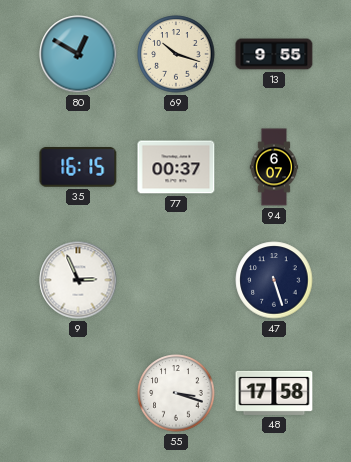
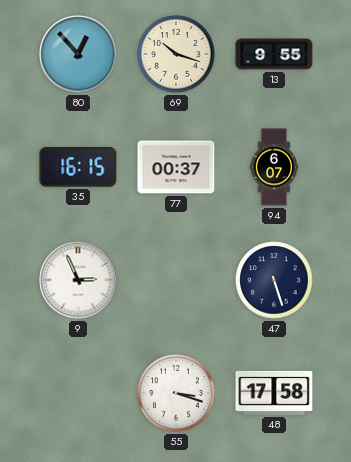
80: 12:50 -> 12:53 (78, 54)
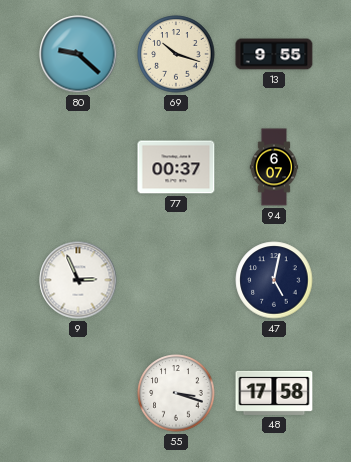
80: 12:53 -> 9:22 (78, 54)
35: 16:15 -> none (78, 168)
47: 5:27 -> 5:02 (274, 280)
